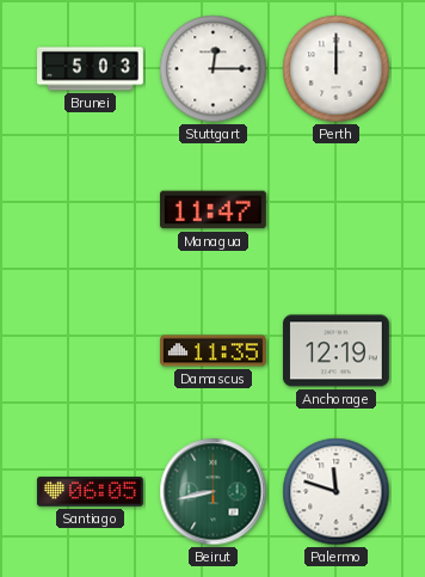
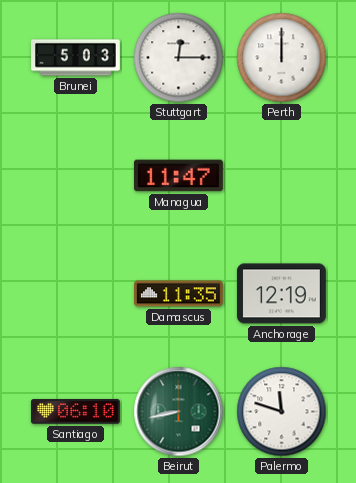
Santiago: 06:05 -> 06:10 (75, 412)
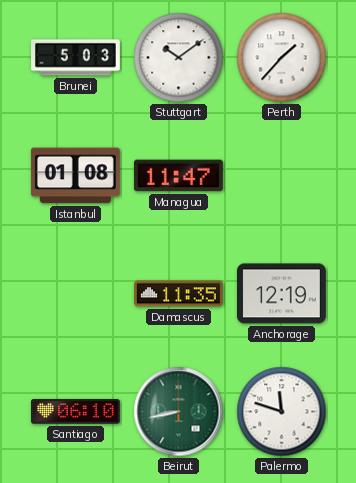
Stuttgart: 12:15 -> 10:09 (179, 58)
Perth: 12:00 -> 1:37 (282, 58)
Istanbul: none -> 01:08 (75, 176)
